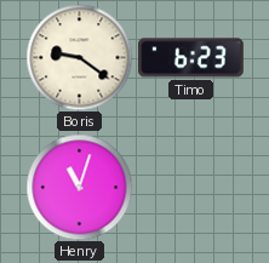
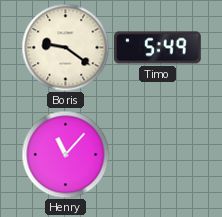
Timo: 6:23 -> 5:49 (158, 48)
Henry: 11:03 -> 11:07 (65, 154)
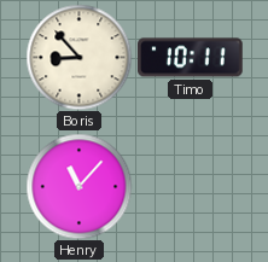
Boris: 9:21 -> 8:53 (78, 57)
Timo: 5:49 -> 10:11 (191, 58)
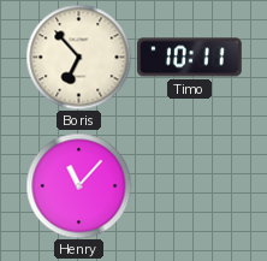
Boris: 8:53 -> 6:53 (78, 57)
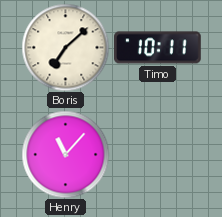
Boris: 6:53 -> 7:08 (65, 47)
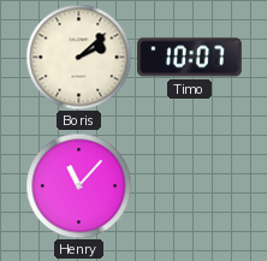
Boris: 7:08 -> 2:08 (78, 57)
Timo: 10:11 -> 10:07 (190, 58)
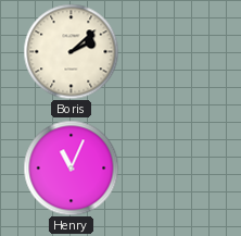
Timo: 10:07 -> none (190, 58)
Henry: 11:07 -> 11:04 (71, 167)
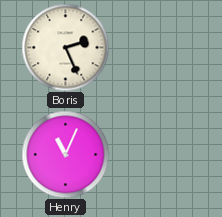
Boris: 2:08 -> 2:26 (65, 47)
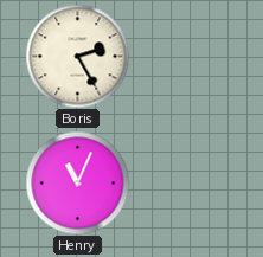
Boris: 2:26 -> 2:25 (77, 56)
